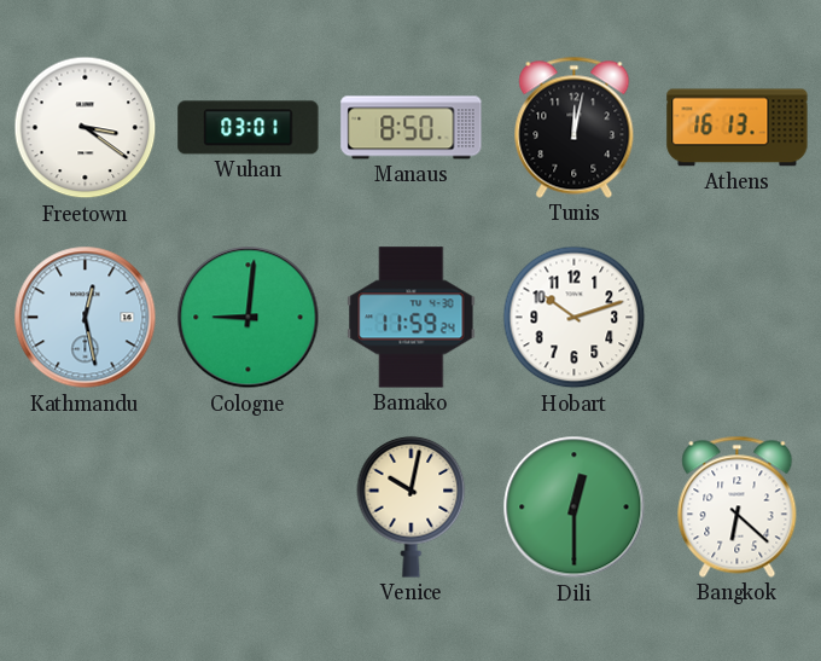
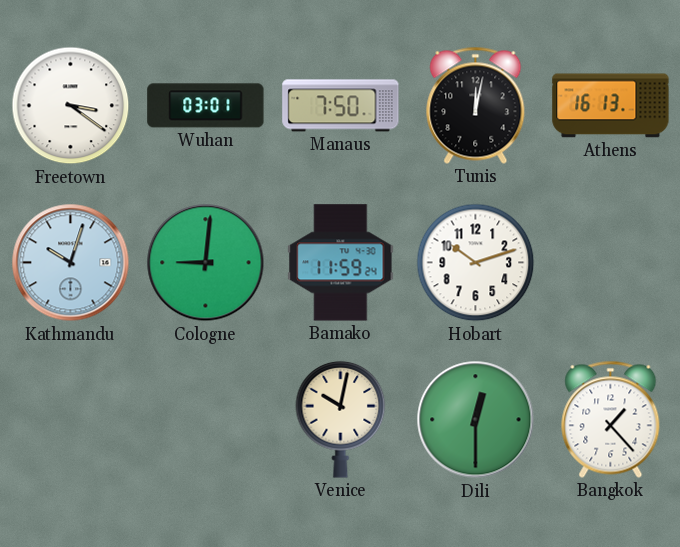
Manaus: 8:50 -> 7:50 (341, 106)
Kathmandu: 12:28 -> 10:03 (71, 263)
Bangkok: 6:22 -> 1:23 (611, 419)
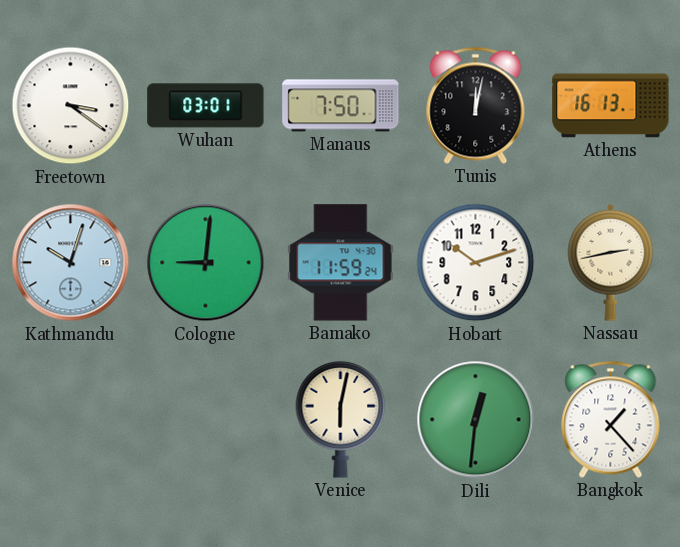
Nassau: none -> 2:43 (611, 262)
Venice: 10:02 -> 6:02 (341, 419)
Dili: 12:30 -> 12:31 (476, 420)
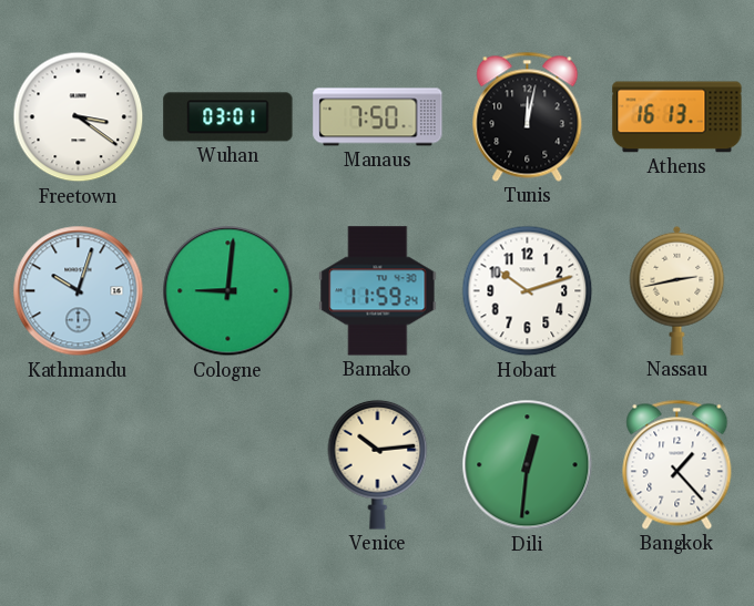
Venice: 6:02 -> 10:14 (378, 464)
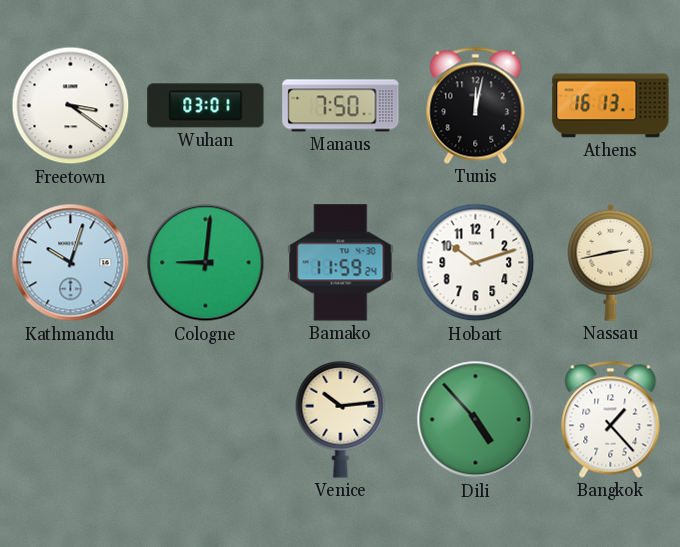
Dili: 12:31 -> 4:53 (476, 420)
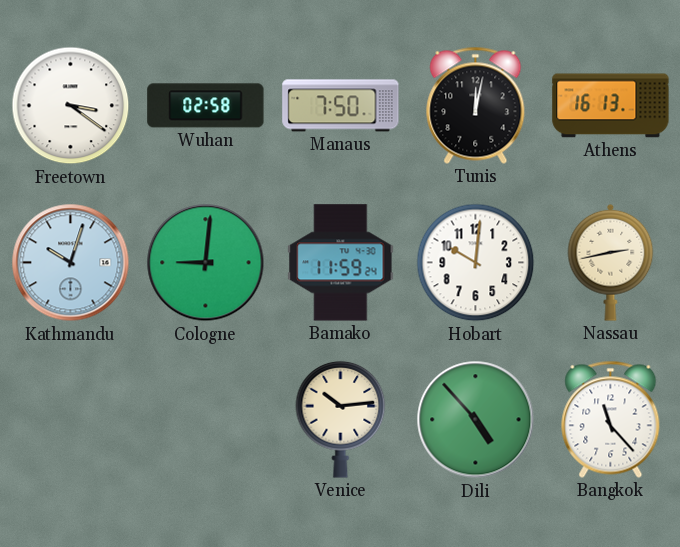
Wuhan: 03:01 -> 02:58 (206, 106)
Hobart: 10:12 -> 10:01 (476, 263)
Bangkok: 1:23 -> 11:23 (611, 419)
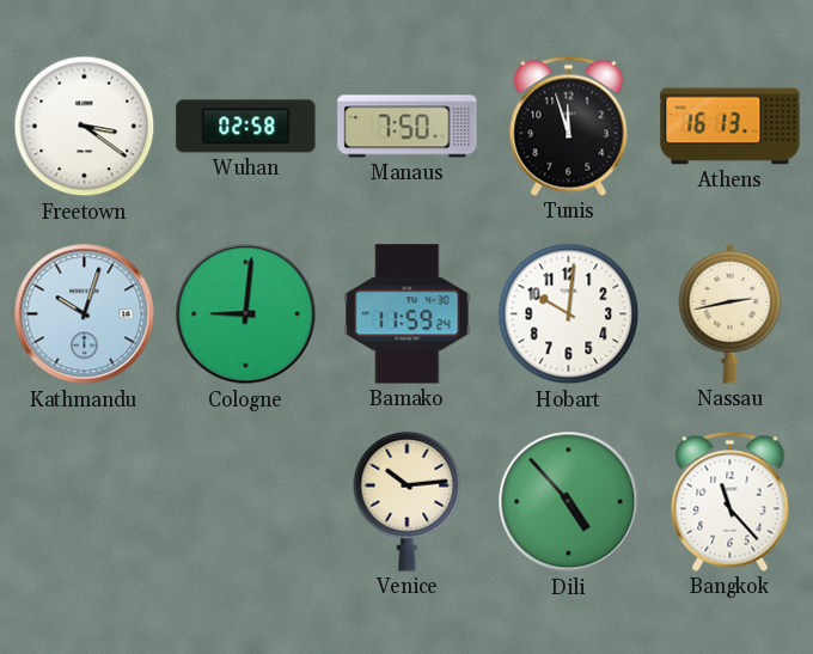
Tunis: 12:02 -> 11:57 (569, 126)
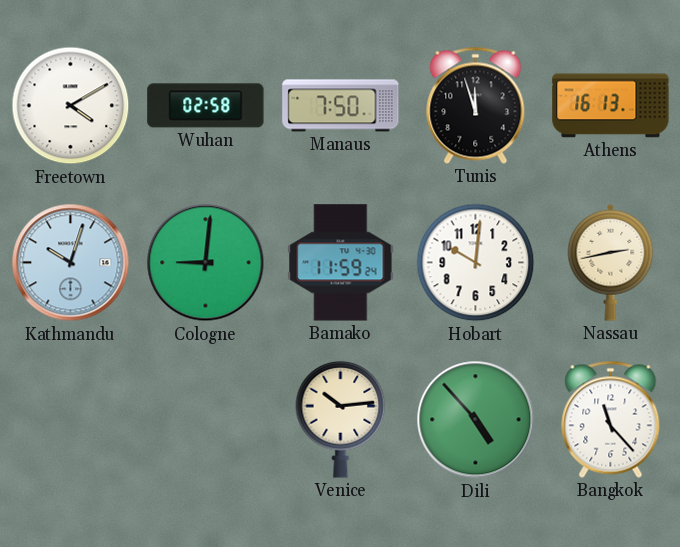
Freetown: 3:21 -> 4:10 (71, 106)
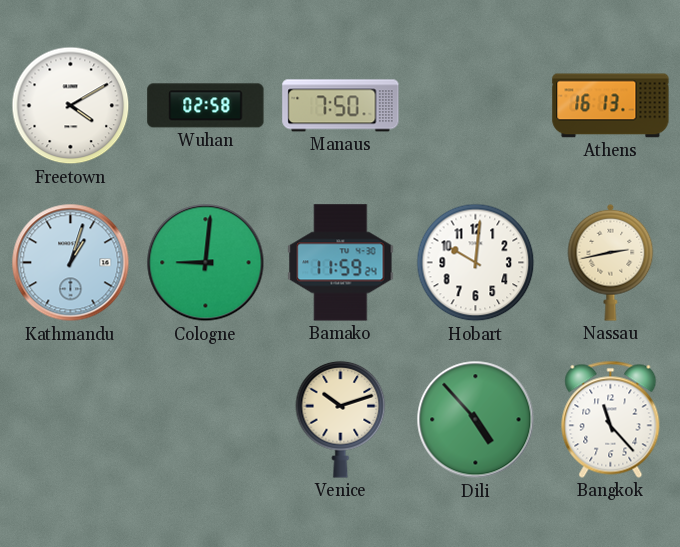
Tunis: 11:57 -> none (476, 105)
Kathmandu: 10:03 -> 1:03 (71, 263)
Venice: 10:14 -> 10:12 (341, 419)
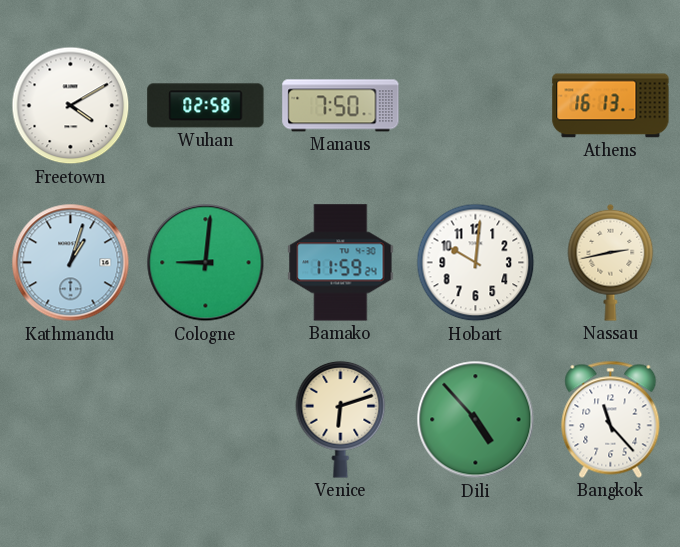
Venice: 10:12 -> 6:12 (341, 419)
